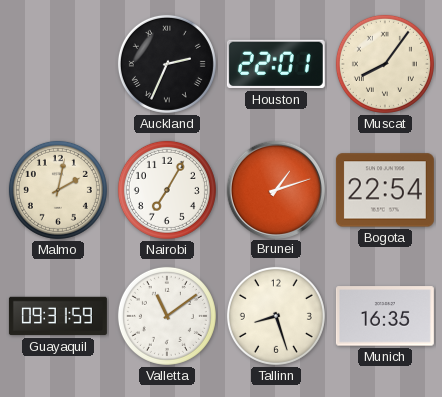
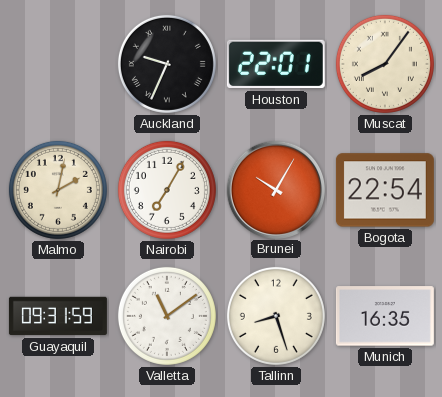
Auckland: 2:34 -> 9:34 (167, 64)
Brunei: 1:12 -> 10:05 (275, 189)
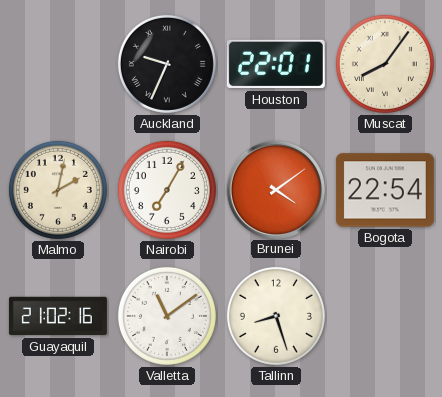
Brunei: 10:05 -> 4:09 (275, 189)
Guayaquil: 09:31 -> 21:02 (58, 316)
Munich: 16:35 -> none (385, 316)
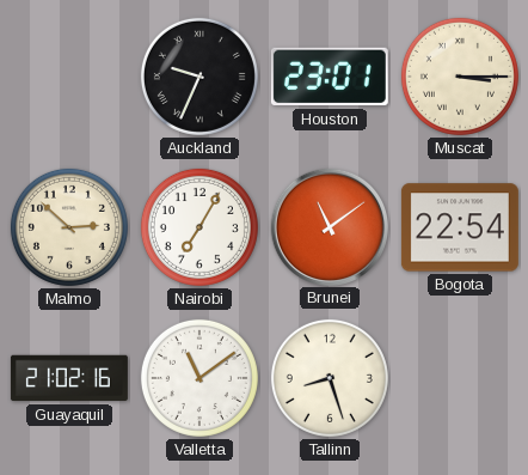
Houston: 22:01 -> 23:01 (330, 77)
Muscat: 8:06 -> 3:15 (460, 77)
Malmo: 2:02 -> 2:52 (69, 227)
Brunei: 4:09 -> 11:09 (329, 226)
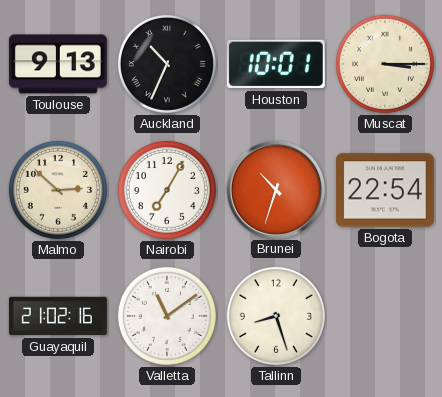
Toulouse: none -> 9:13 (58, 64)
Auckland: 9:34 -> 10:34 (167, 64)
Houston: 23:01 -> 10:01 (276, 64)
Brunei: 11:09 -> 10:33 (275, 189)
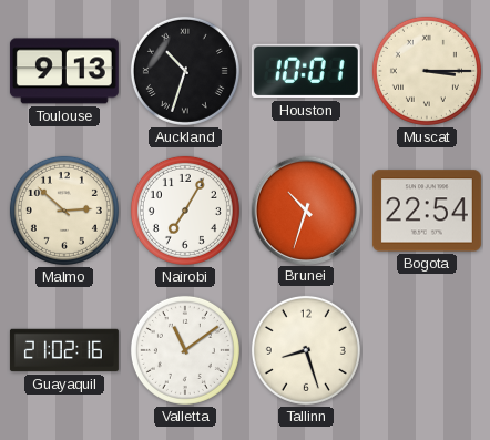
Auckland: 10:34 -> 10:33 (185, 71)
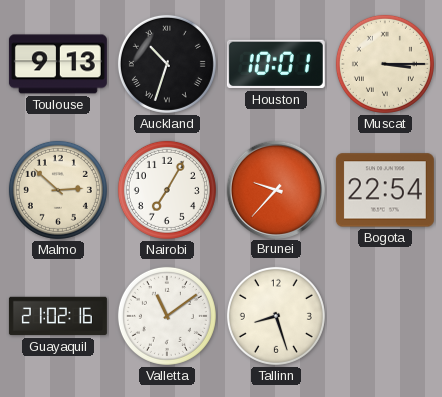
Brunei: 10:33 -> 9:37 (275, 189)
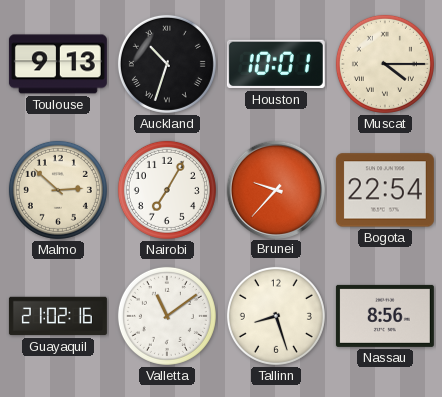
Muscat: 3:15 -> 4:15 (385, 64)
Nassau: none -> 8:56 (385, 316)
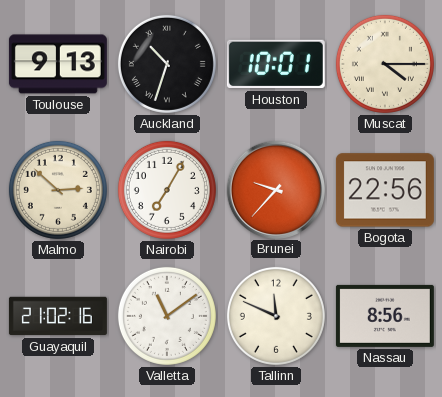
Bogota: 22:54 -> 22:56 (385, 190)
Tallinn: 8:27 -> 11:49 (276, 316)
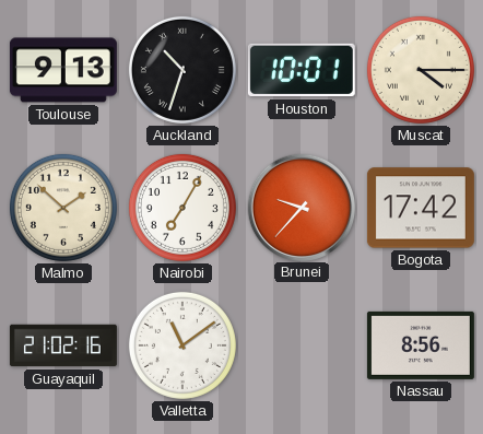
Malmo: 2:52 -> 1:52 (63, 208)
Bogota: 22:56 -> 17:42 (421, 208)
Tallinn: 11:49 -> none (276, 316)
